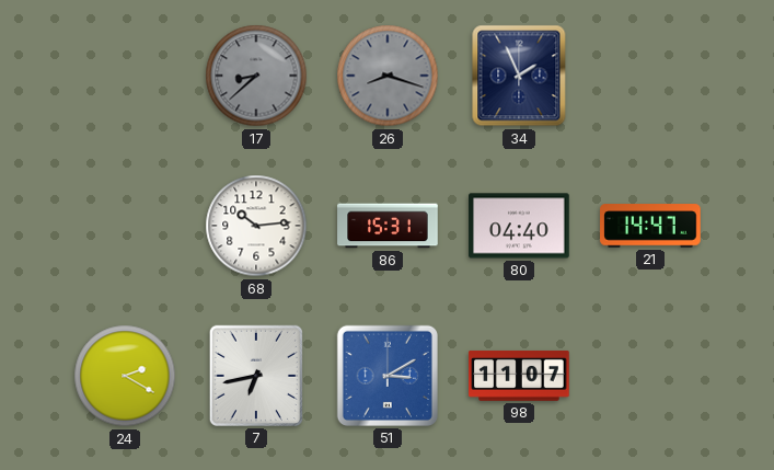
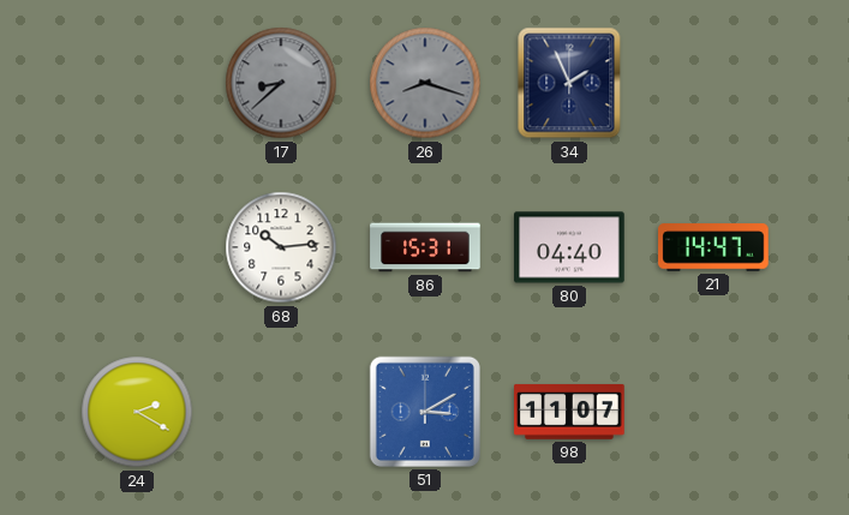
7: 6:43 -> none (256, 376)
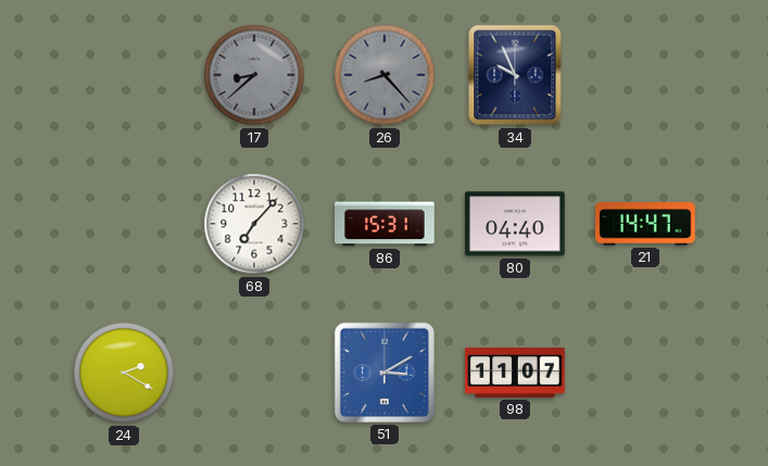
26: 8:18 -> 8:23 (385, 75)
34: 1:56 -> 9:56 (515, 75)
68: 10:14 -> 7:07 (254, 224)
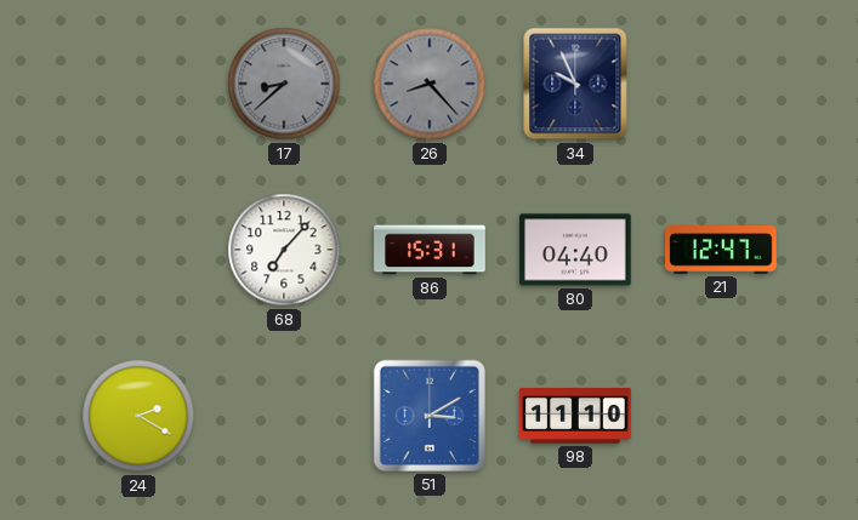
21: 14:47 -> 12:47 (721, 250)
98: 11:07 -> 11:10 (575, 416)
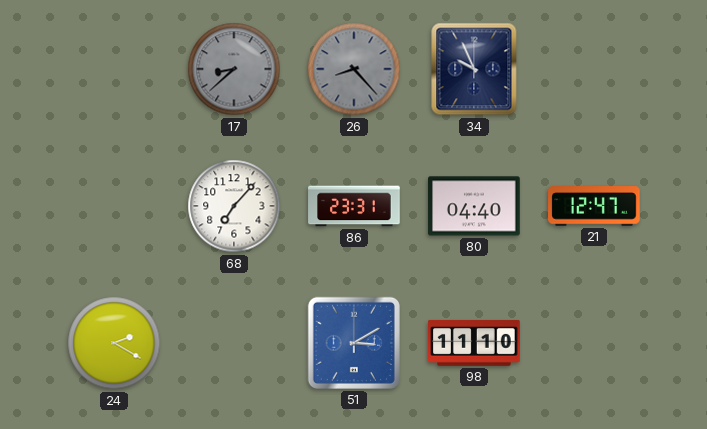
86: 15:31 -> 23:31 (354, 206)
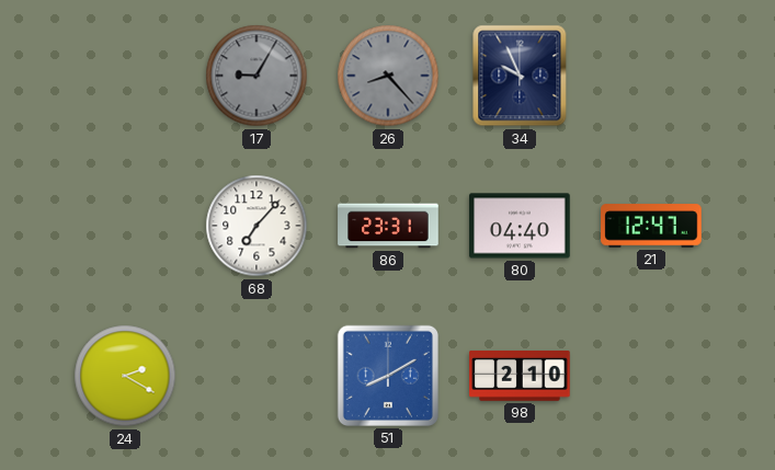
17: 8:38 -> 9:05 (257, 76)
51: 3:10 -> 8:10 (388, 376)
98: 11:10 -> 2:10 (520, 376)
